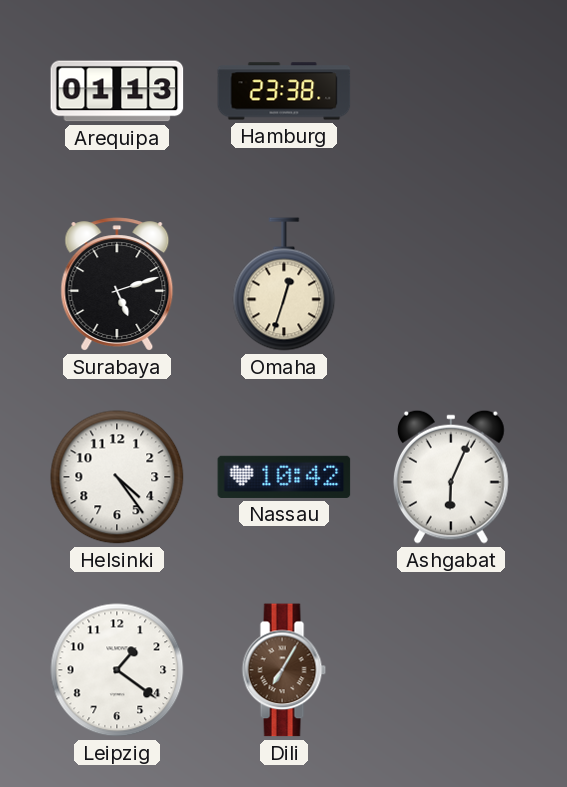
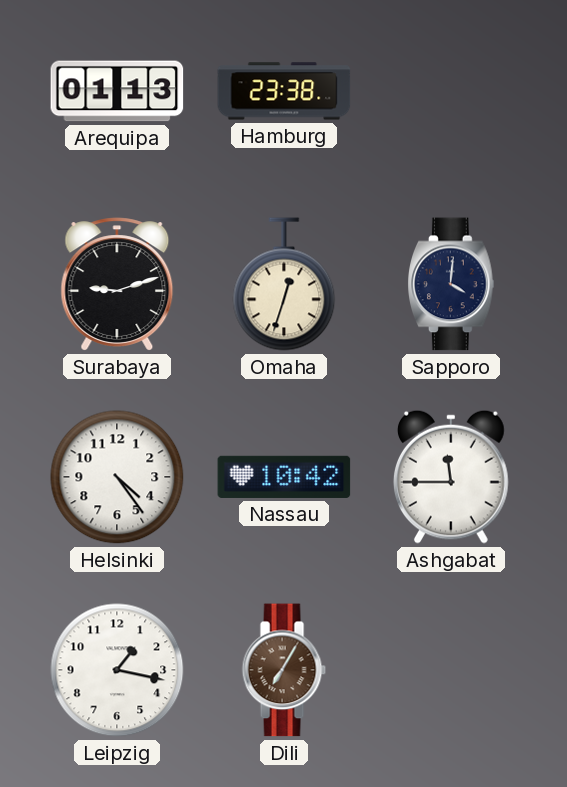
Surabaya: 5:12 -> 9:12 (117, 284)
Sapporo: none -> 4:01 (452, 284)
Ashgabat: 6:04 -> 11:45 (451, 477)
Leipzig: 1:21 -> 1:17 (117, 670)
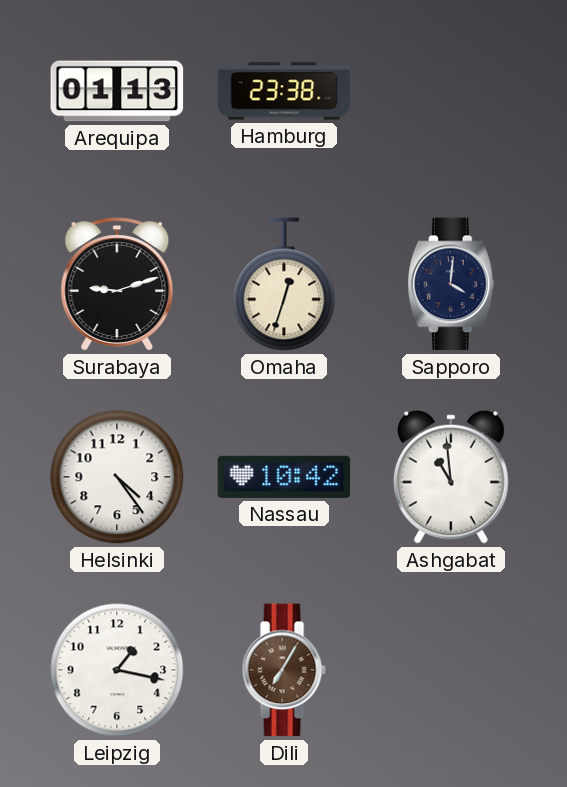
Ashgabat: 11:45 -> 10:59 (451, 477)
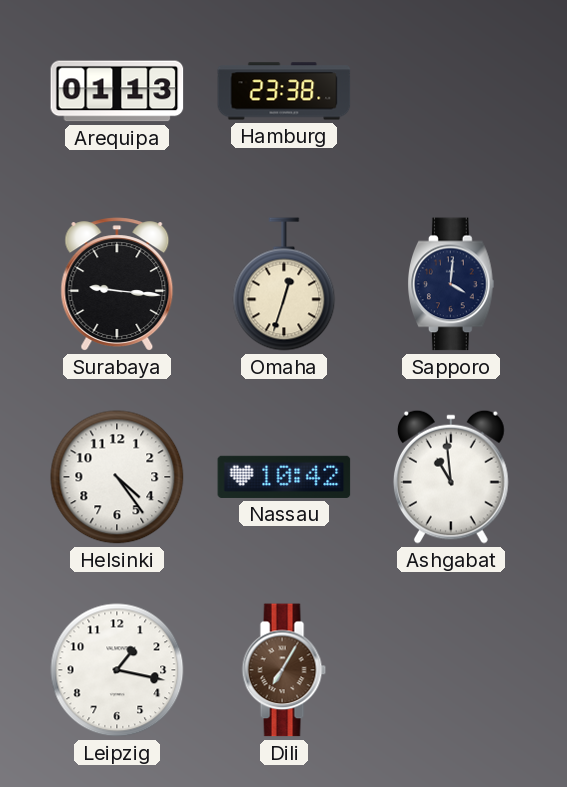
Surabaya: 9:12 -> 9:16 (117, 284)
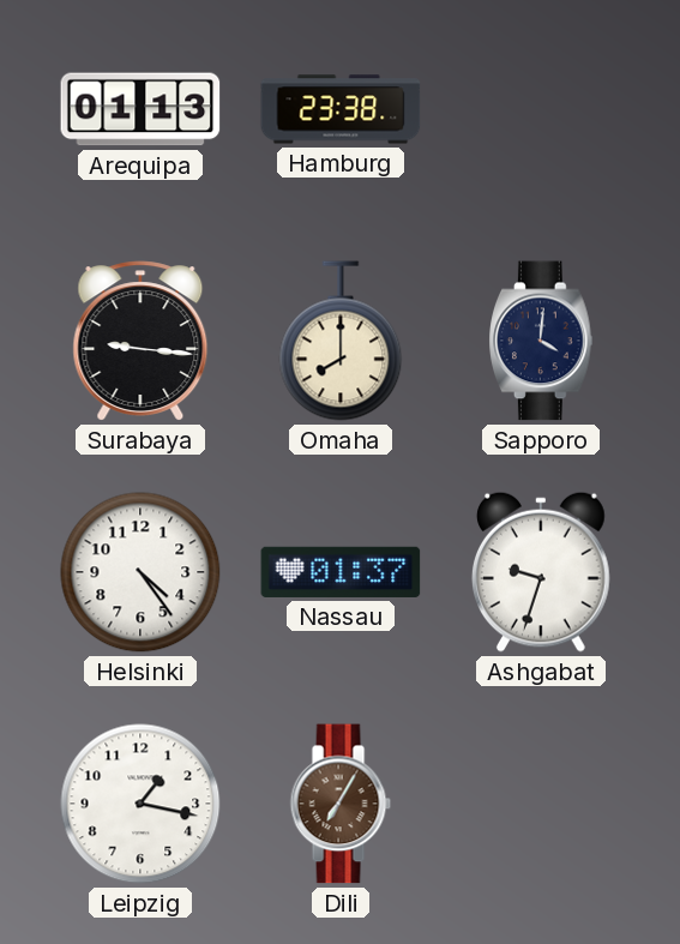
Omaha: 12:33 -> 8:00 (341, 341)
Nassau: 10:42 -> 01:37 (341, 572)
Ashgabat: 10:59 -> 9:33 (541, 572)
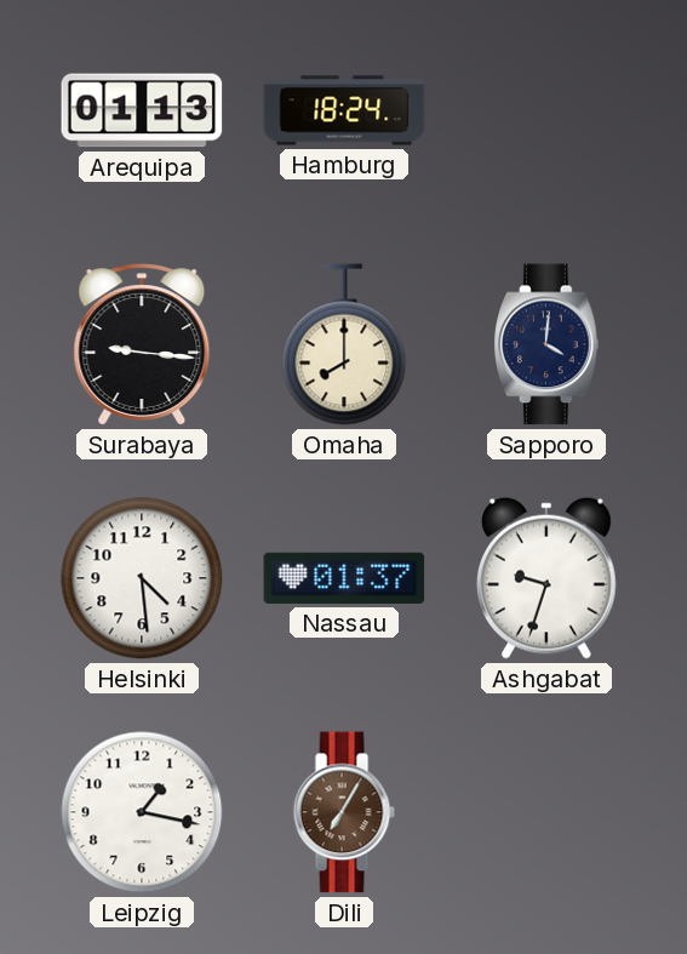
Hamburg: 23:38 -> 18:24 (344, 110)
Helsinki: 4:24 -> 4:29 (142, 578)
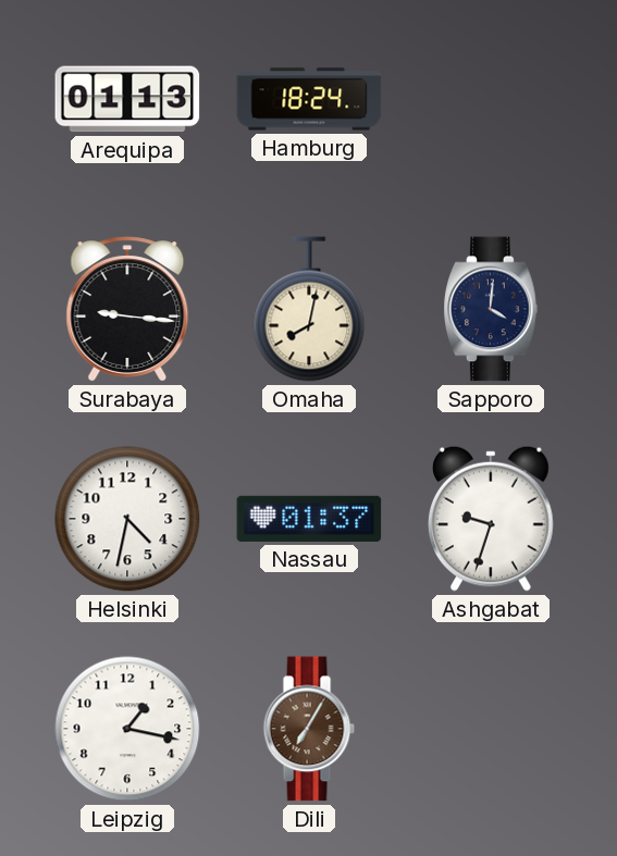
Omaha: 8:00 -> 8:02 (309, 309)
Helsinki: 4:29 -> 4:32 (127, 519)
